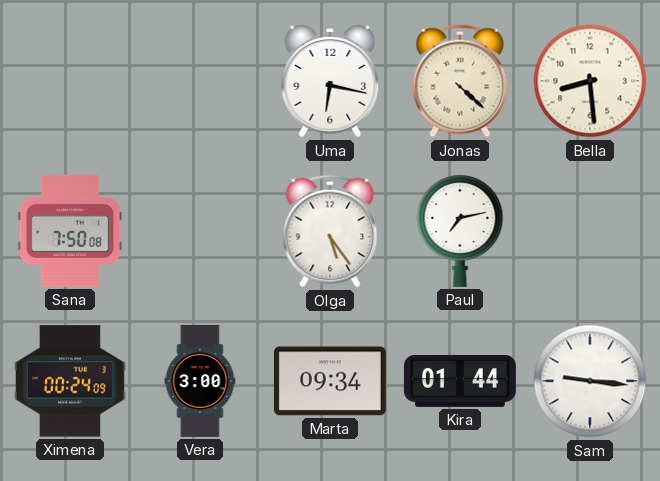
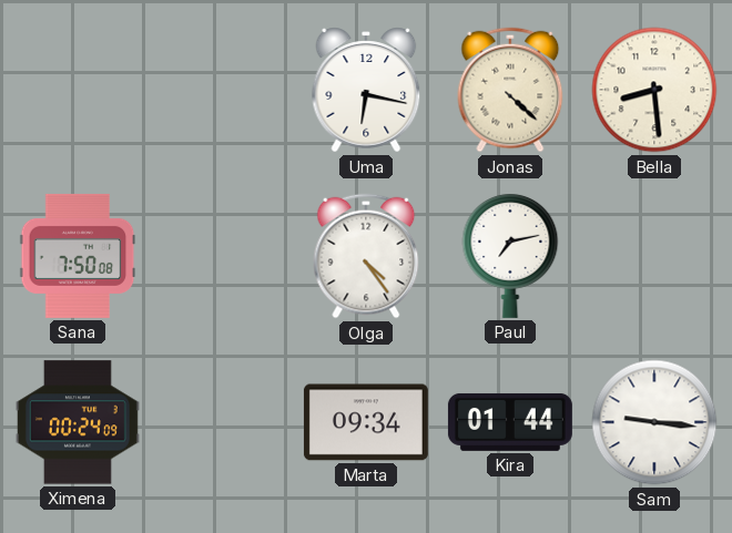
Olga: 5:24 -> 4:24 (366, 256)
Vera: 3:00 -> none (200, 381)
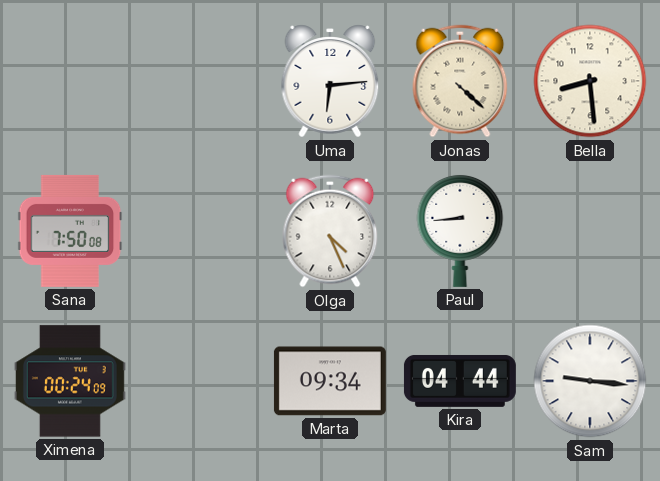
Uma: 6:17 -> 6:14 (330, 81)
Olga: 4:24 -> 4:26 (330, 231)
Paul: 7:13 -> 8:44 (460, 230)
Kira: 01:44 -> 04:44 (460, 381)
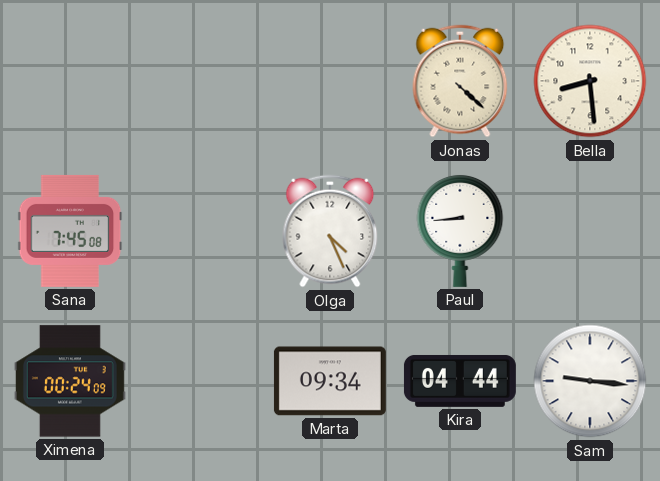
Uma: 6:14 -> none (330, 81)
Sana: 7:50 -> 7:45 (70, 231)
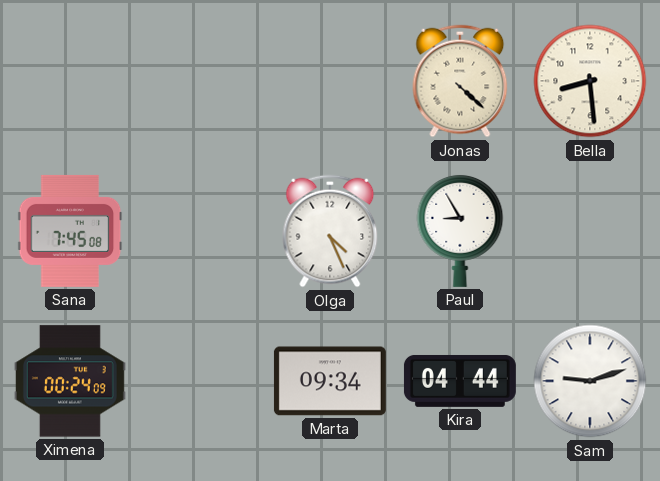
Paul: 8:44 -> 8:55 (460, 230)
Sam: 9:16 -> 9:12 (590, 381)
